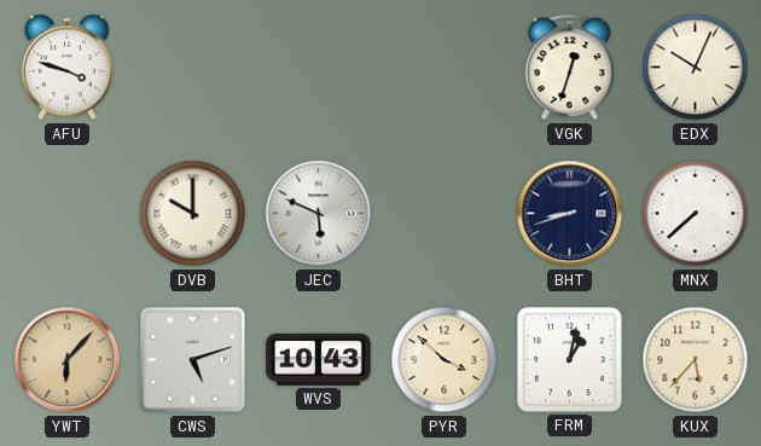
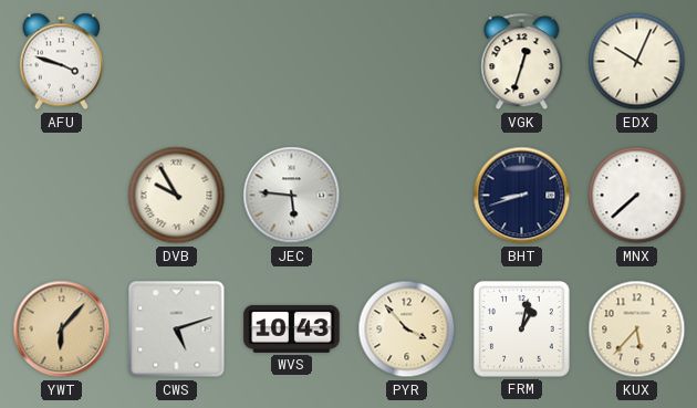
DVB: 10:00 -> 9:55 (177, 196)
JEC: 5:49 -> 5:46 (292, 196)
PYR: 3:52 -> 3:53 (407, 329)
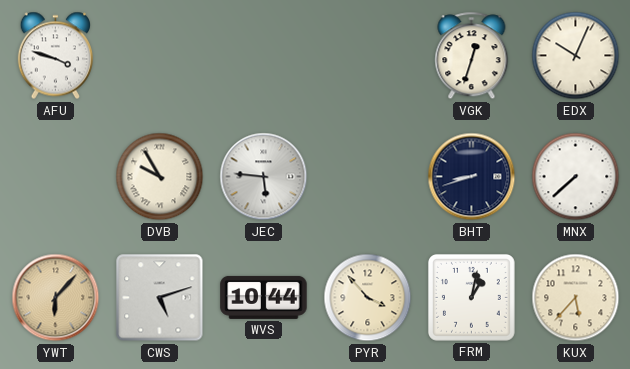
WVS: 10:43 -> 10:44 (264, 297)
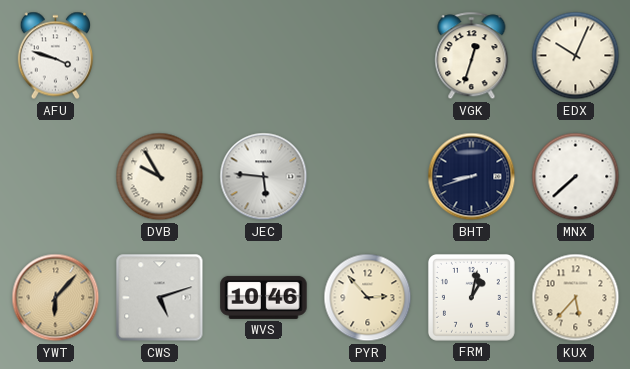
WVS: 10:44 -> 10:46 (264, 297)
PYR: 3:53 -> 2:53 (368, 298)
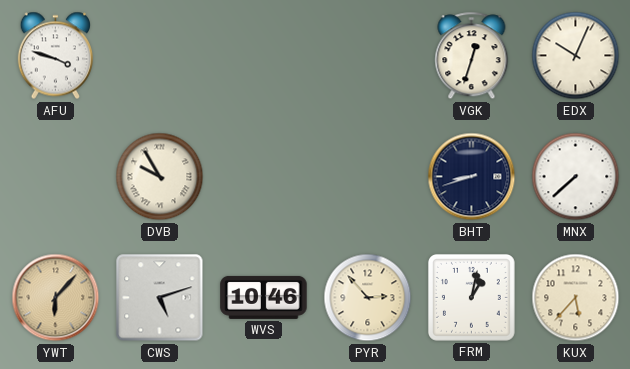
JEC: 5:46 -> none (264, 177)
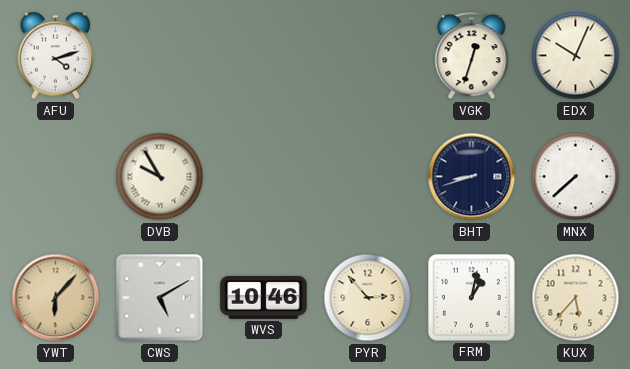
AFU: 3:48 -> 4:12 (55, 56)
CWS: 5:12 -> 5:10 (160, 298)
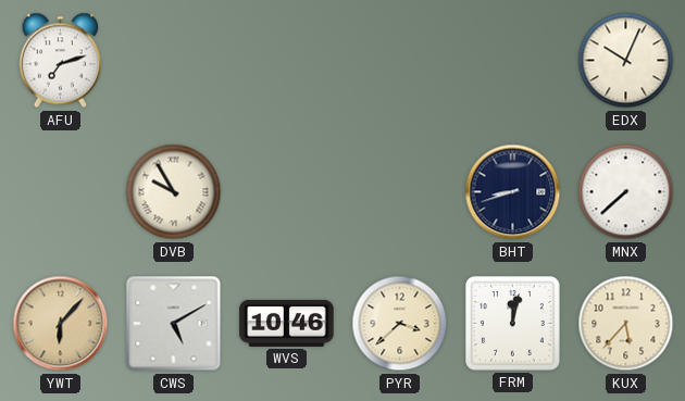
AFU: 4:12 -> 7:12 (60, 61)
VGK: 12:33 -> none (472, 56)
PYR: 2:53 -> 3:38 (400, 324)
FRM: 1:02 -> 12:02 (512, 323)
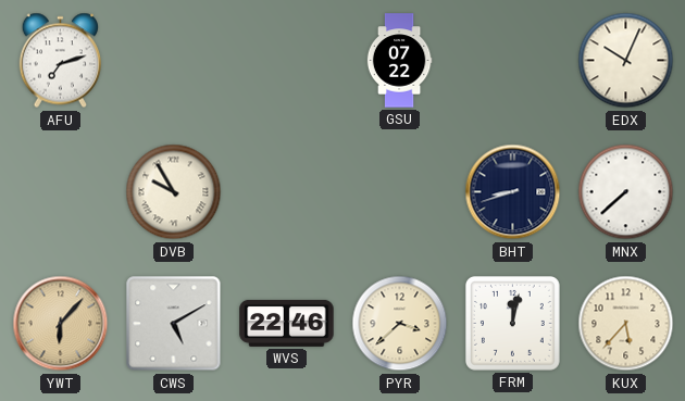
GSU: none -> 07:22 (399, 61)
WVS: 10:46 -> 22:46 (287, 323)
